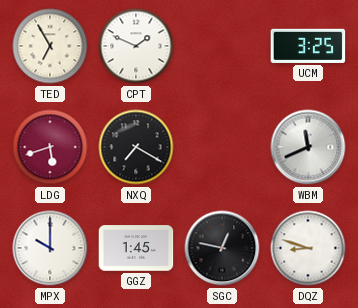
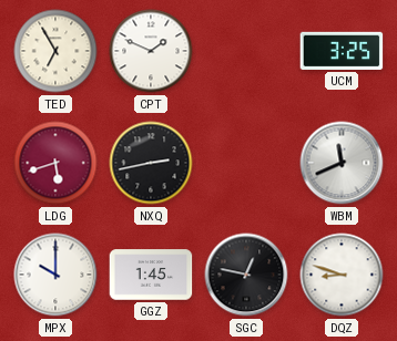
NXQ: 7:20 -> 2:43 (151, 163)
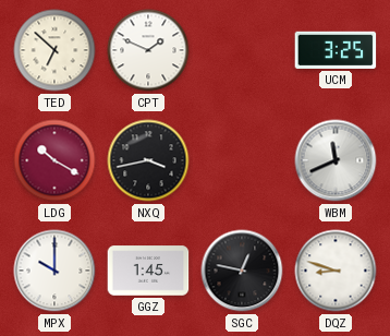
TED: 6:55 -> 6:52 (54, 50)
LDG: 5:42 -> 10:20 (54, 160)
NXQ: 2:43 -> 3:43 (148, 160)
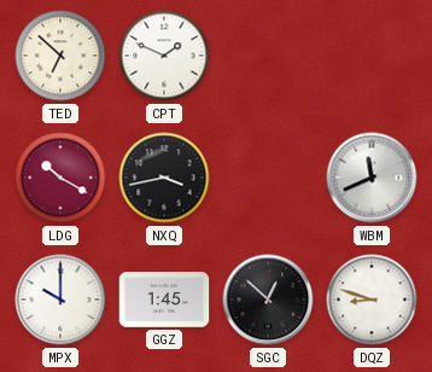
UCM: 3:25 -> none (336, 50)
SGC: 12:47 -> 12:52 (268, 300)
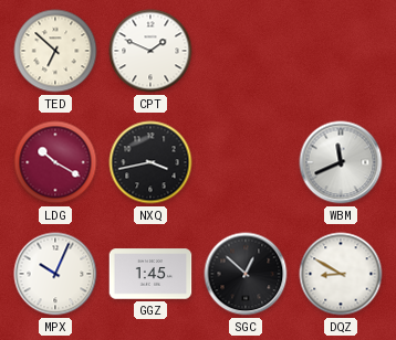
MPX: 10:00 -> 10:04 (55, 274)
DQZ: 8:48 -> 8:50 (341, 274)
